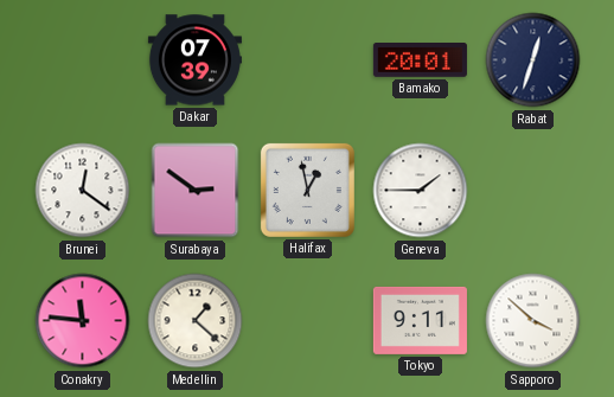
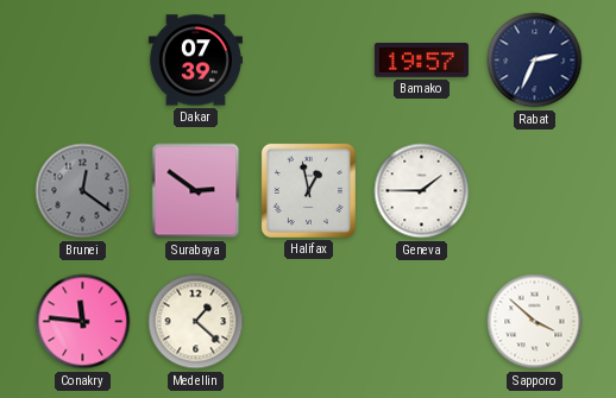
Bamako: 20:01 -> 19:57 (421, 61)
Rabat: 12:33 -> 2:34 (535, 61)
Brunei dial: white -> grey (83, 191)
Tokyo: 9:11 -> none (420, 320)
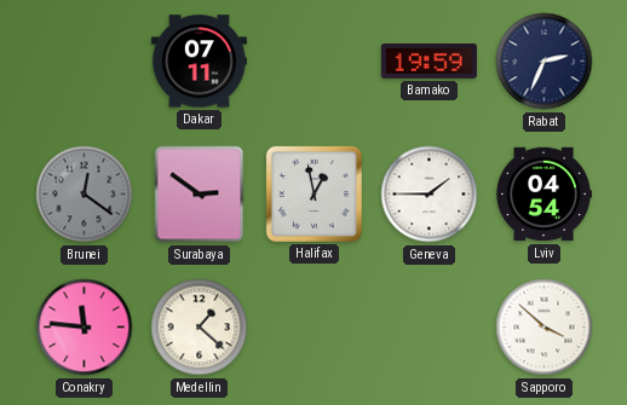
Dakar: 07:39 -> 07:11 (199, 62)
Bamako: 19:57 -> 19:59 (428, 62)
Lviv: none -> 04:54 (543, 195)
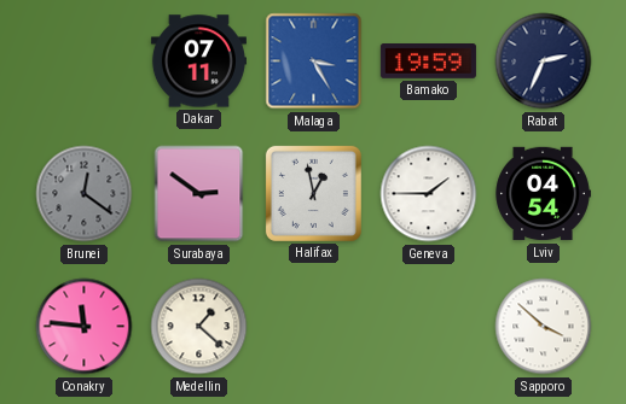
Malaga: none -> 3:25 (314, 62)
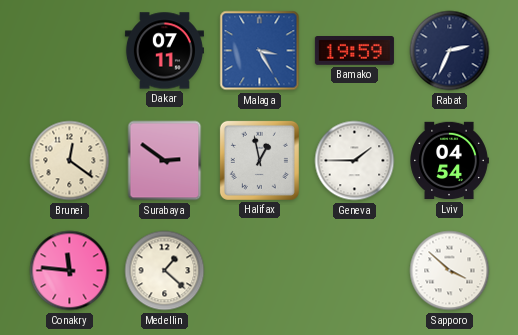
Brunei dial: grey -> cream (70, 161)
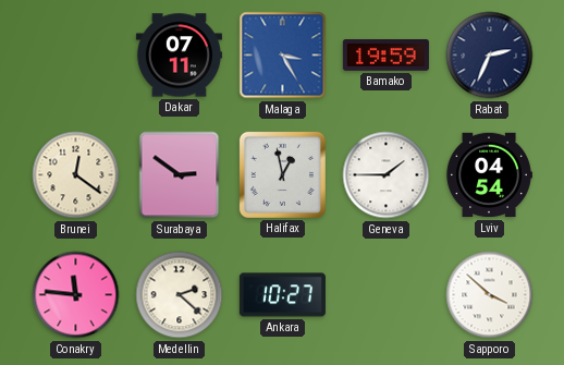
Medellin: 1:22 -> 2:22 (180, 295)
Ankara: none -> 10:27 (282, 295)
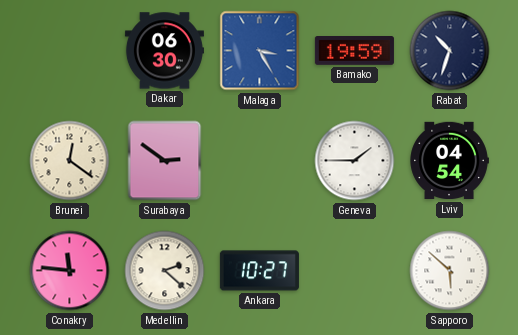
Dakar: 07:11 -> 06:30 (164, 51)
Rabat: 2:34 -> 10:33 (450, 51)
Halifax: 12:58 -> none (282, 174)
Sapporo: 3:52 -> 5:52 (450, 271)
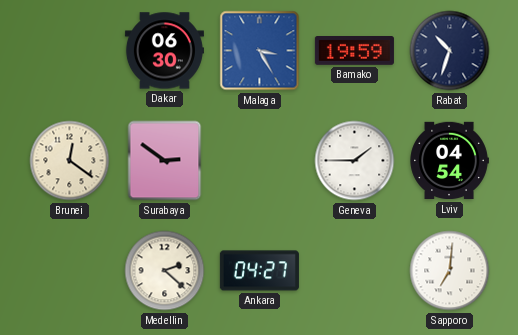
Conakry: 11:46 -> none (70, 271)
Ankara: 10:27 -> 04:27 (259, 271)
Sapporo: 5:52 -> 7:01 (450, 271)
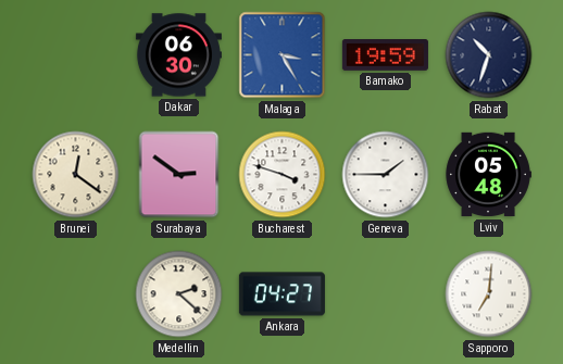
Bucharest: none -> 3:48 (283, 175)
Lviv: 04:54 -> 05:48 (488, 175)
